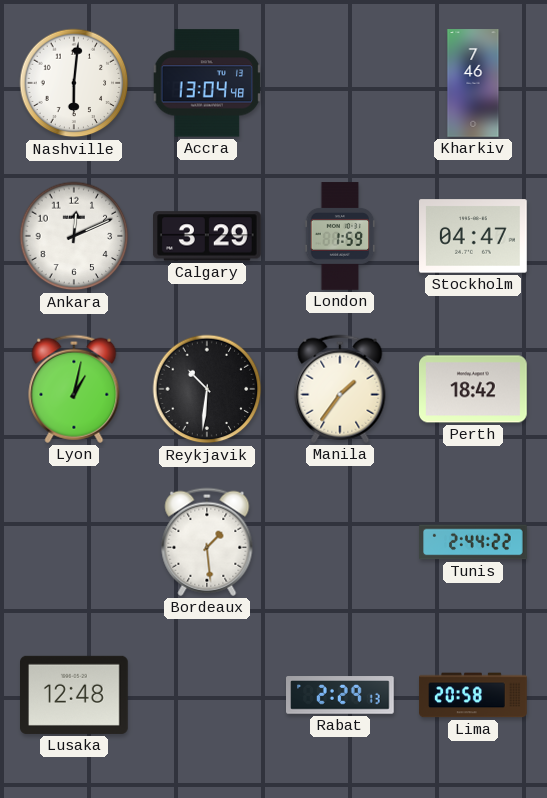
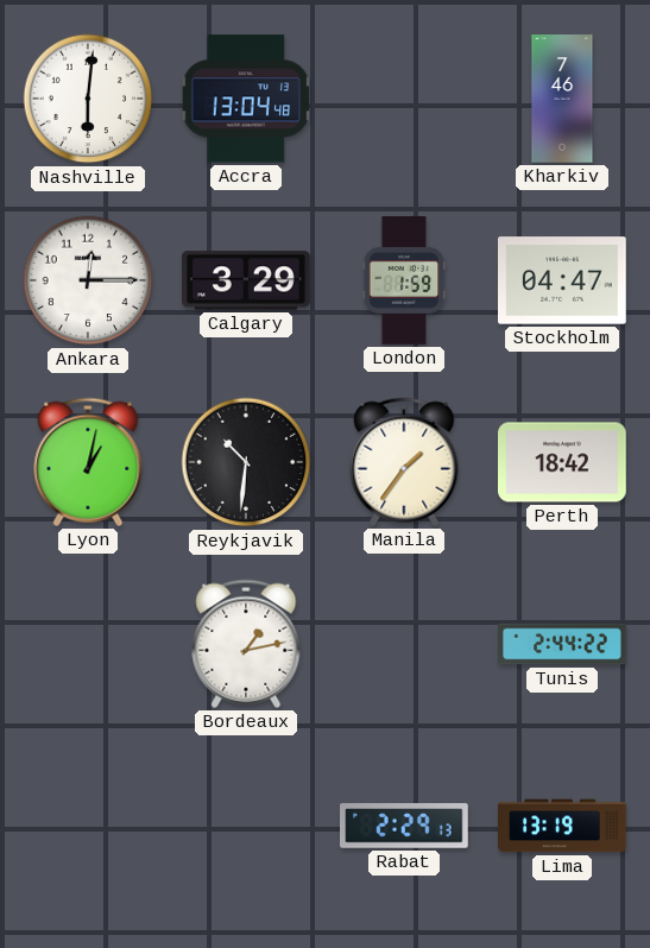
Ankara: 12:11 -> 12:15 (88, 280)
Bordeaux: 1:29 -> 1:13 (246, 644)
Lusaka: 12:48 -> none (75, 695)
Lima: 20:58 -> 13:19 (562, 826)
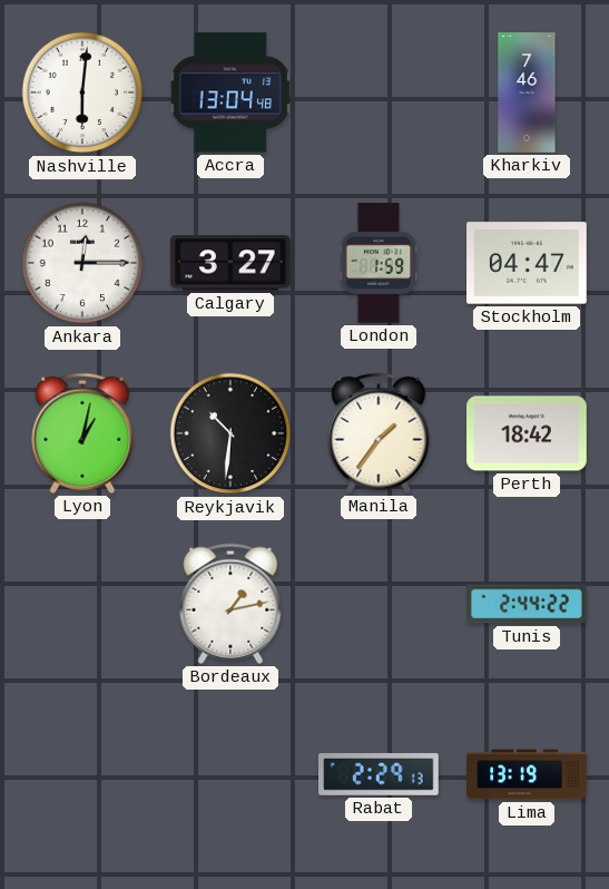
Calgary: 3:29 -> 3:27 (230, 263)
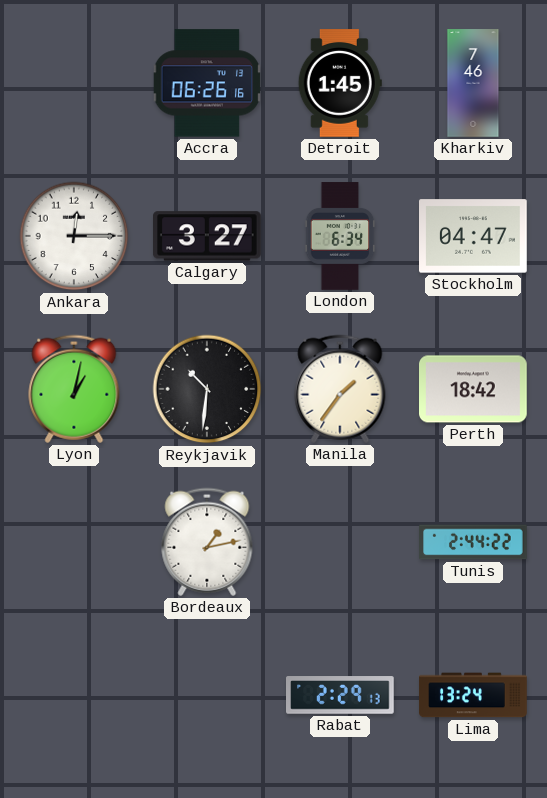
Nashville: 6:01 -> none (82, 92)
Accra: 13:04 -> 06:26 (207, 83)
Detroit: none -> 1:45 (340, 83)
London: 1:59 -> 6:34 (340, 236)
Lima: 13:19 -> 13:24 (473, 695)
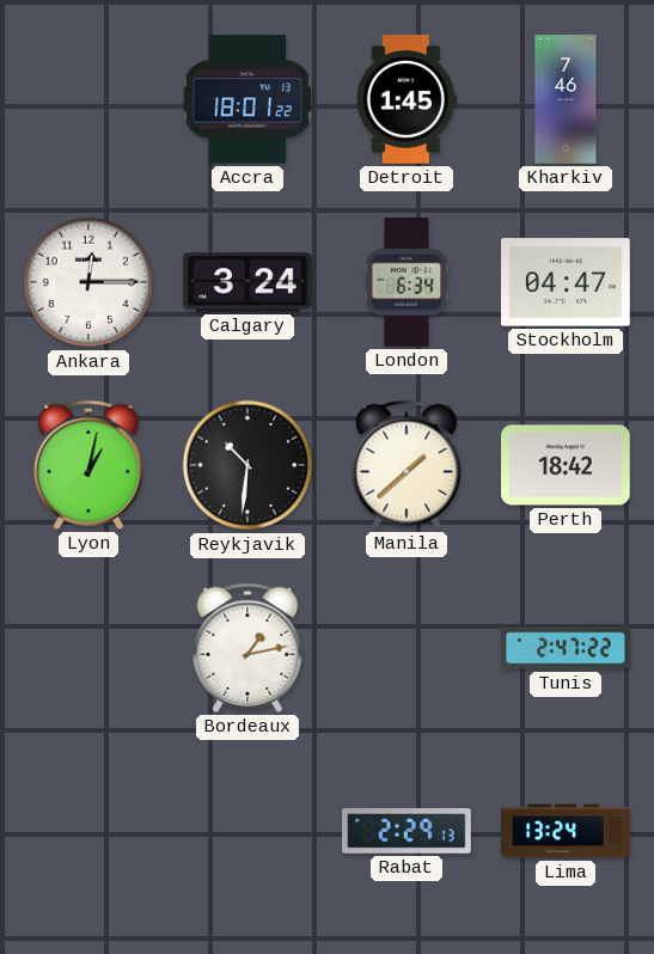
Accra: 06:26 -> 18:01 (247, 99)
Calgary: 3:27 -> 3:24 (247, 282)
Manila: 1:36 -> 1:38 (407, 465)
Tunis: 2:44 -> 2:47 (566, 648)
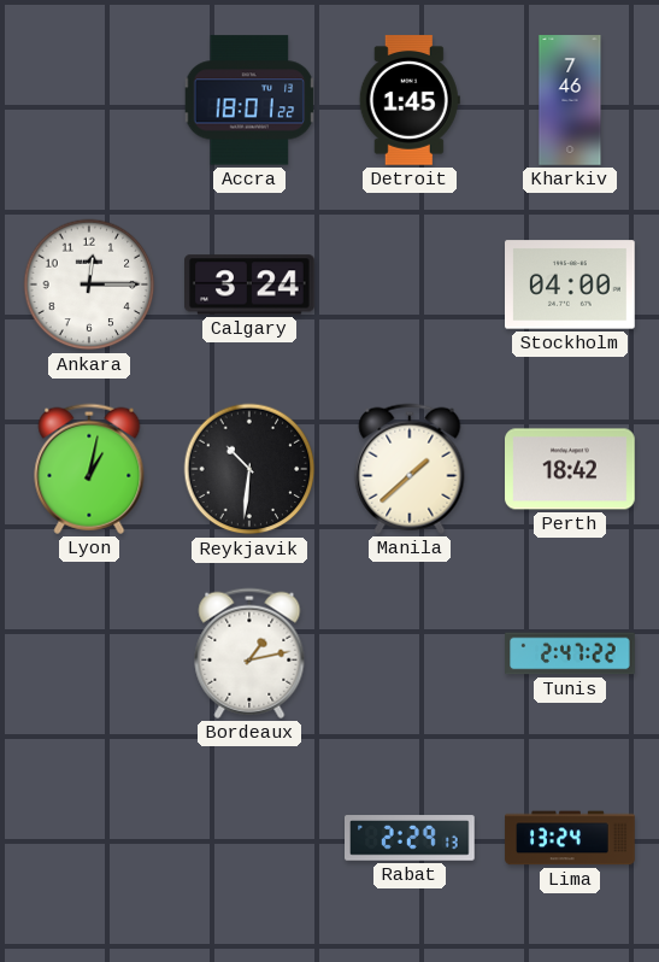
London: 6:34 -> none (407, 282)
Stockholm: 04:47 -> 04:00 (571, 285)
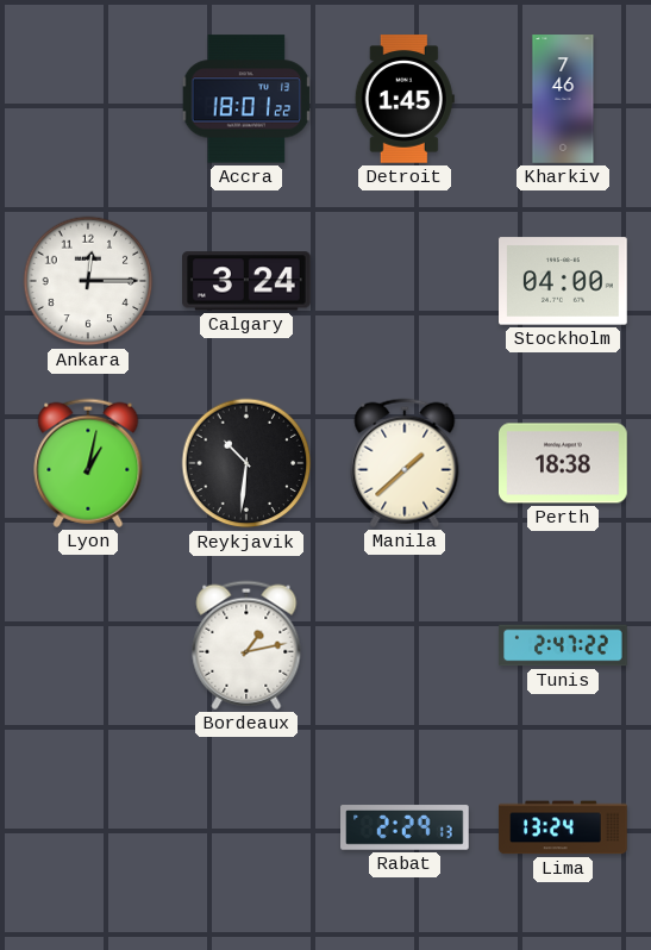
Perth: 18:42 -> 18:38 (563, 463)
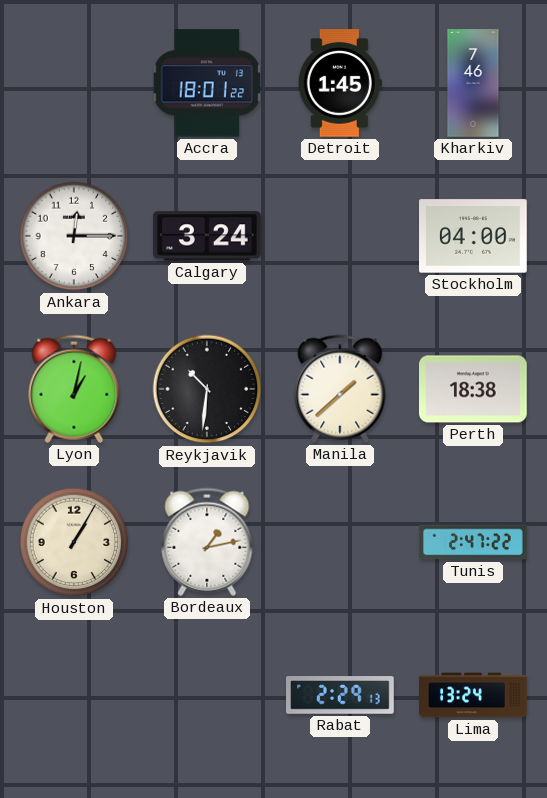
Houston: none -> 1:05 (74, 542)
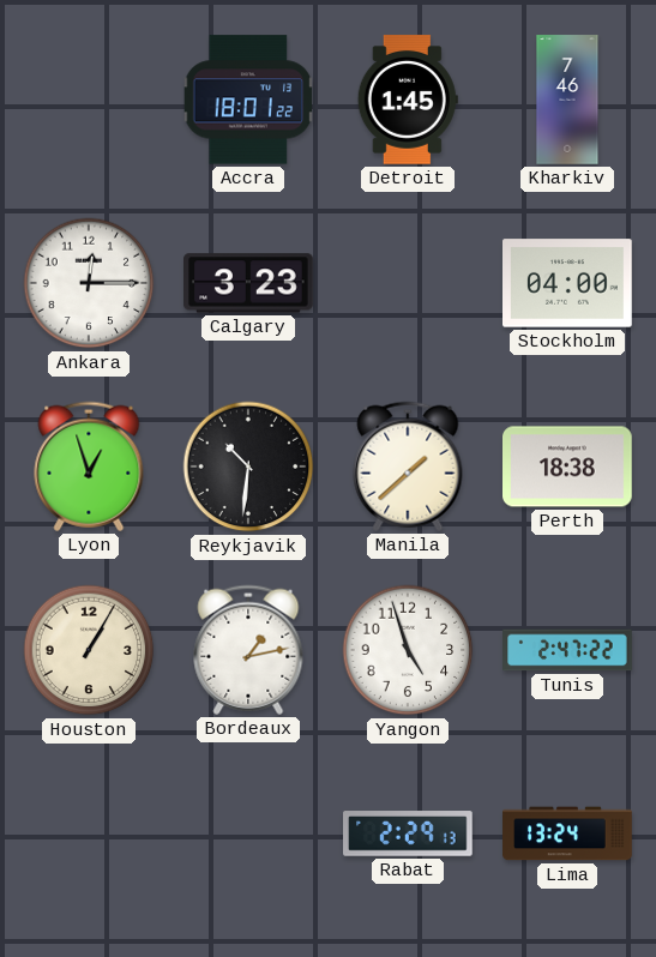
Calgary: 3:24 -> 3:23 (248, 283)
Lyon: 1:02 -> 12:57 (89, 467)
Yangon: none -> 4:57 (408, 650)
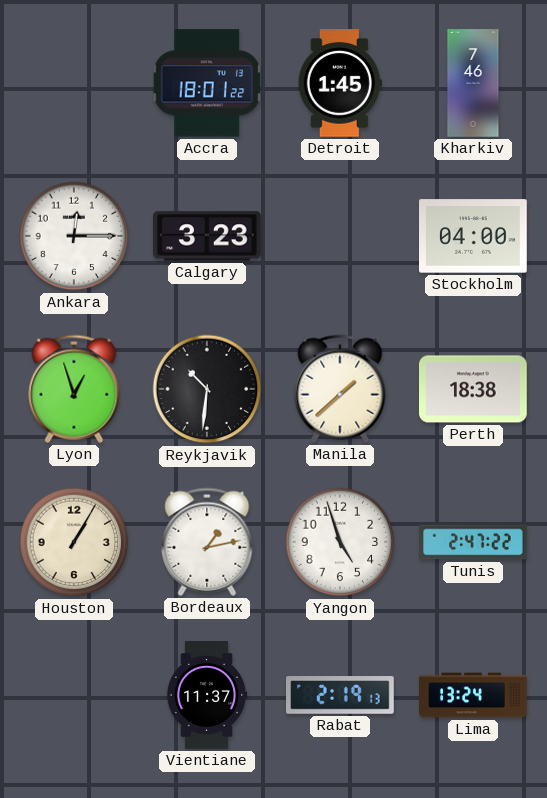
Vientiane: none -> 11:37 (207, 695)
Rabat: 2:29 -> 2:19 (341, 695)
